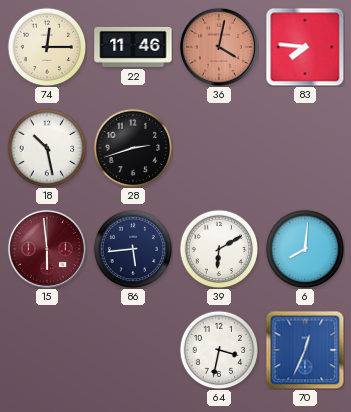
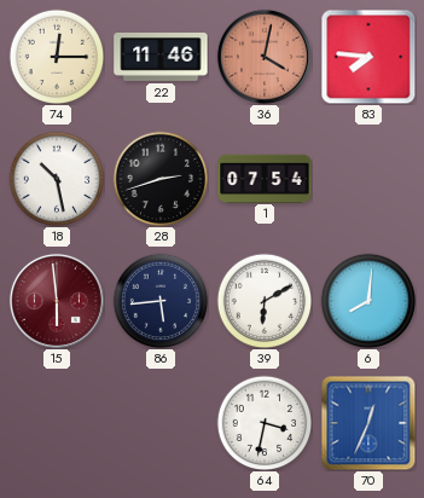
1: none -> 07:54 (265, 178)
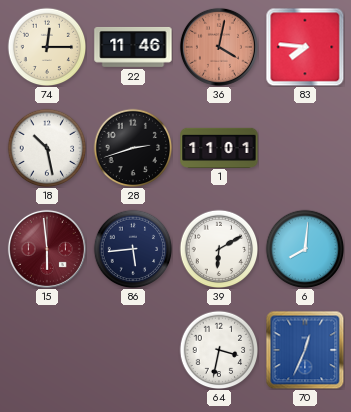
1: 07:54 -> 11:01 (219, 147)
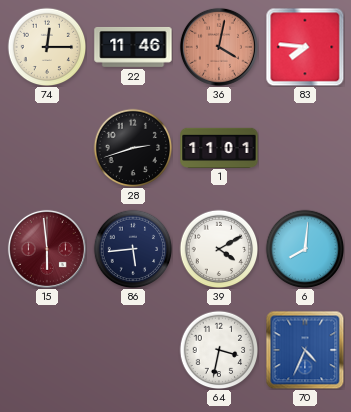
18: 10:28 -> none (47, 148)
39: 6:10 -> 4:10 (219, 249)
70: 12:34 -> 4:34 (305, 350)
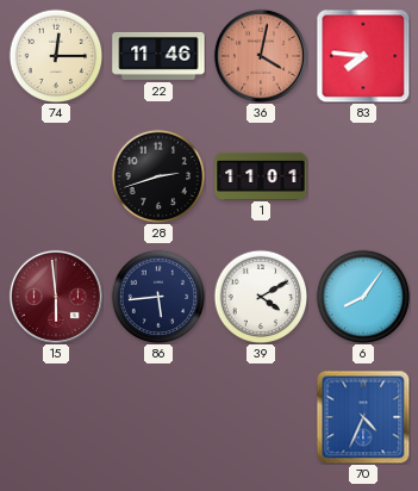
6: 8:01 -> 8:06 (363, 297)
64: 3:32 -> none (219, 350)
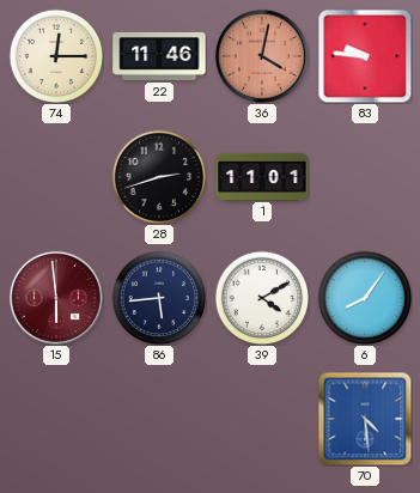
83: 7:46 -> 9:46 (365, 56)
70: 4:34 -> 4:29 (365, 419)
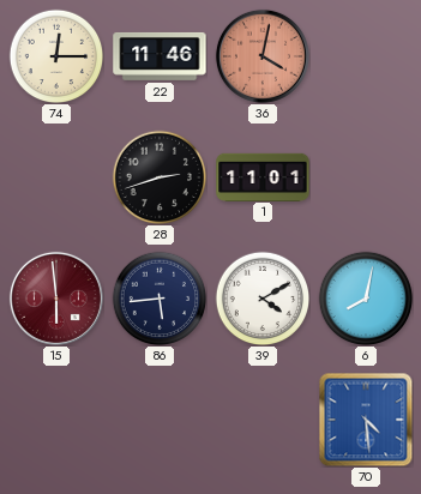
83: 9:46 -> none (365, 56)
6: 8:06 -> 8:02 (366, 299)
